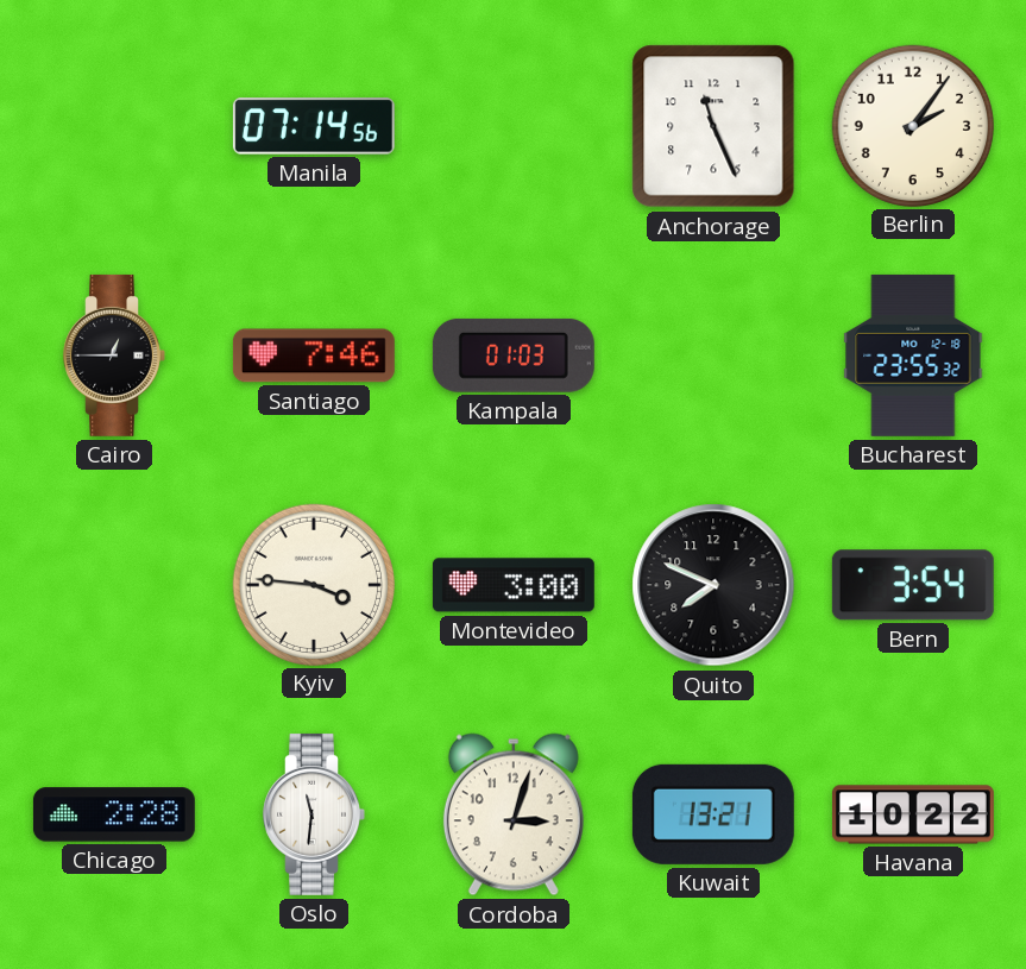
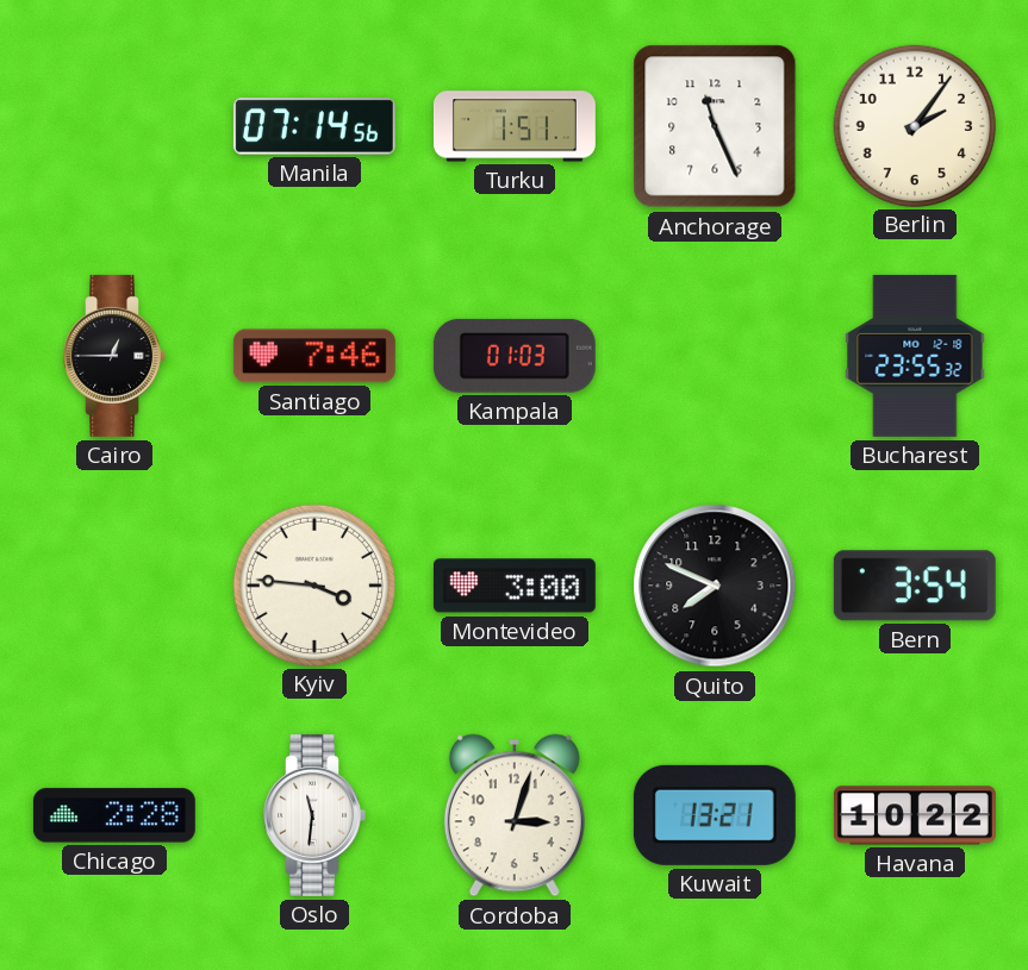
Turku: none -> 1:51 (515, 126)
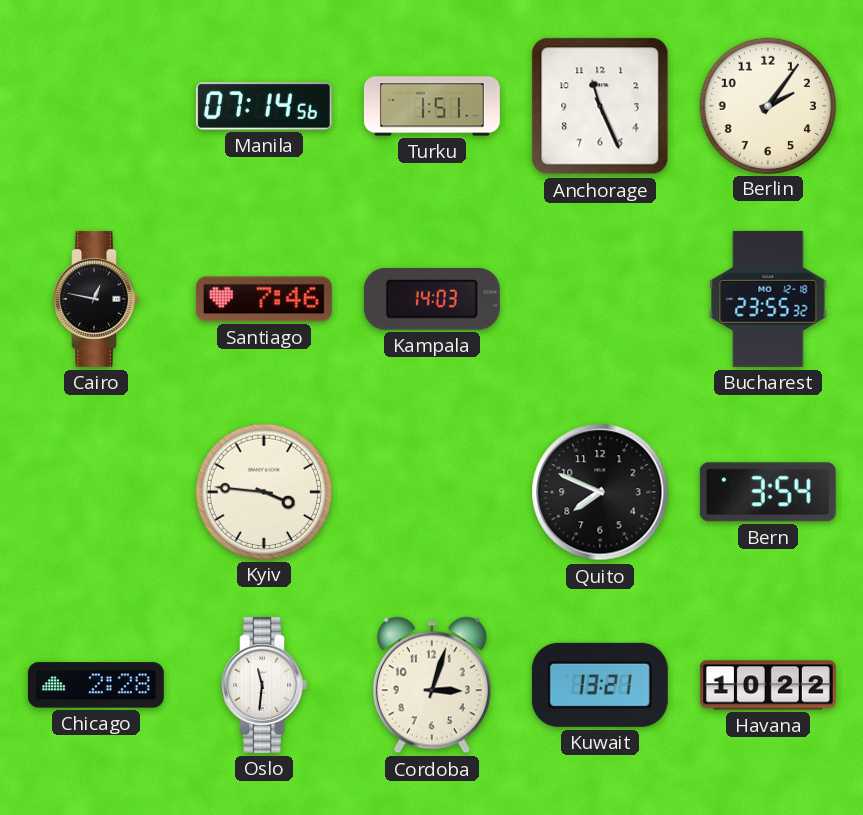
Cairo: 12:45 -> 12:47 (96, 299)
Kampala: 01:03 -> 14:03 (432, 299)
Montevideo: 3:00 -> none (515, 586)
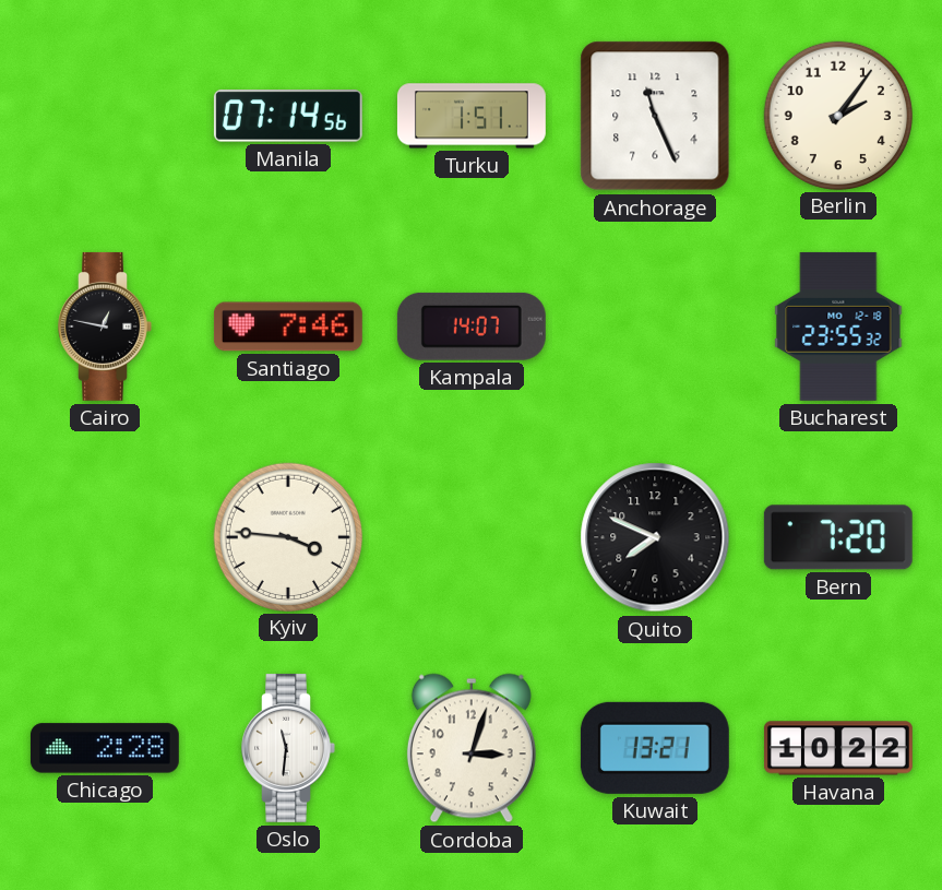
Kampala: 14:03 -> 14:07 (472, 327)
Bern: 3:54 -> 7:20 (838, 537)
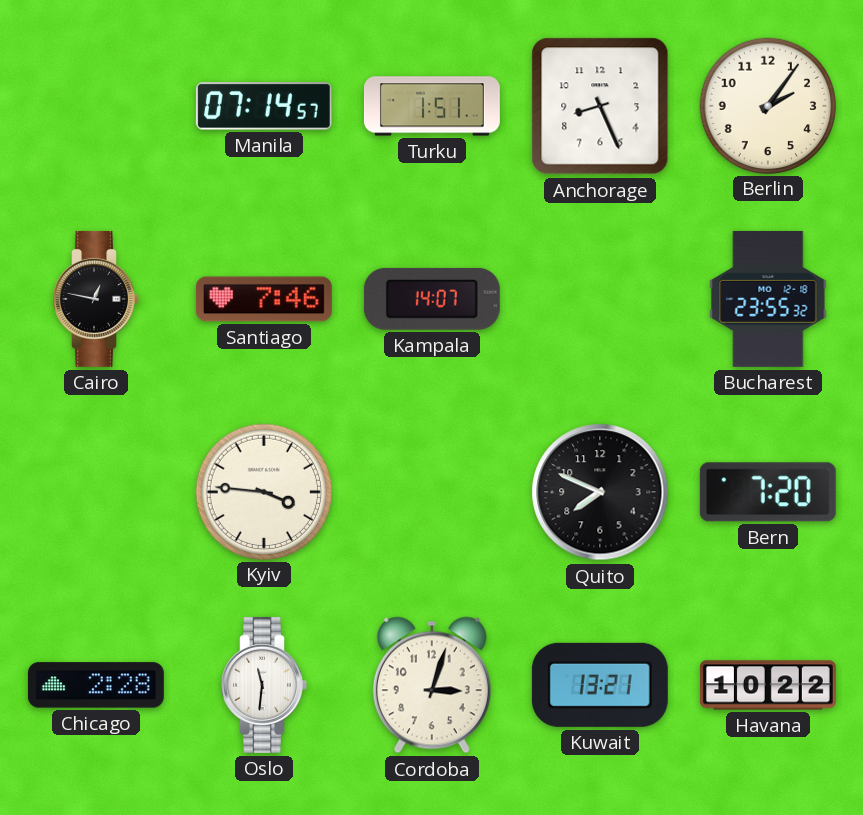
Manila: 07:14:56 -> 07:14:57 (264, 106)
Anchorage: 11:26 -> 8:26 (600, 106)
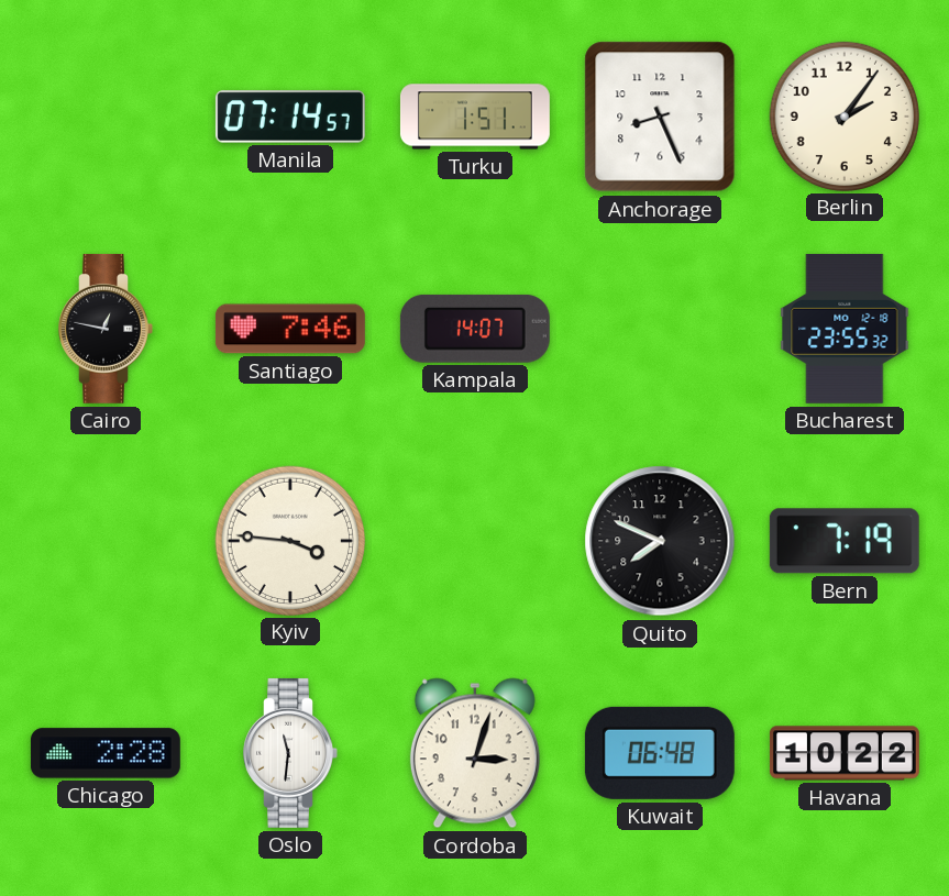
Bern: 7:20 -> 7:19 (845, 541)
Kuwait: 13:21 -> 06:48 (660, 753)
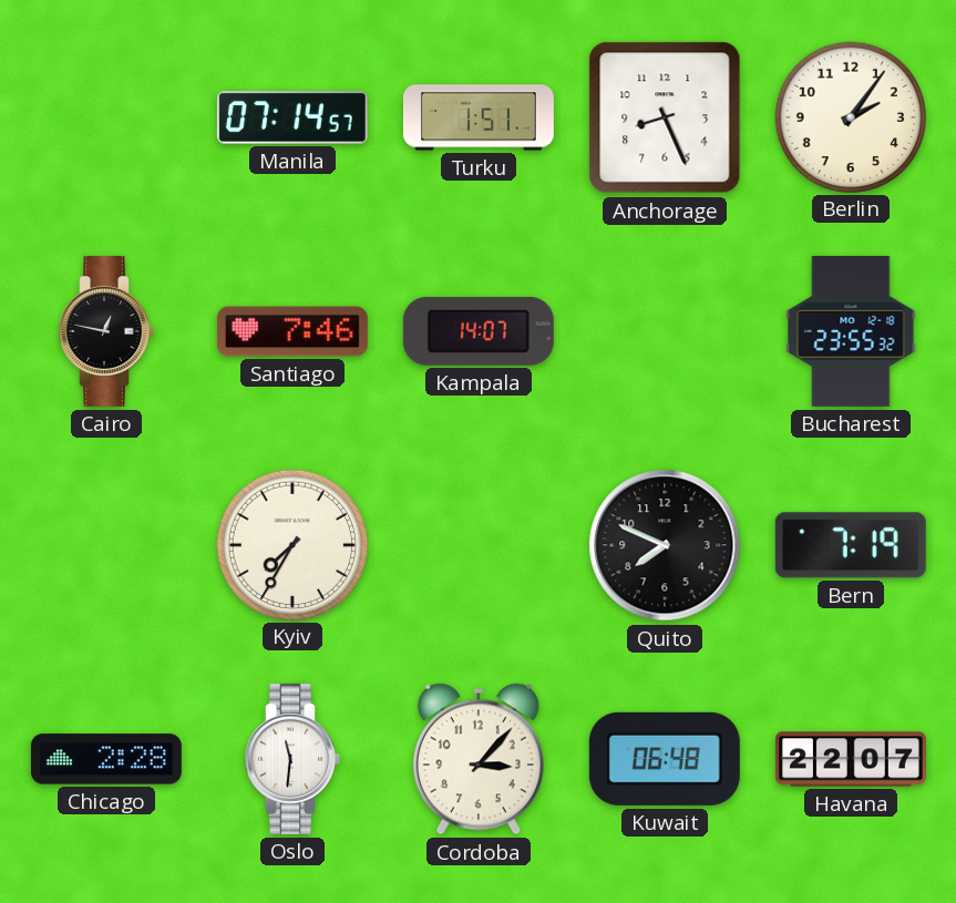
Kyiv: 3:46 -> 7:35 (291, 544)
Cordoba: 3:03 -> 3:07 (479, 759)
Havana: 10:22 -> 22:07 (851, 759)
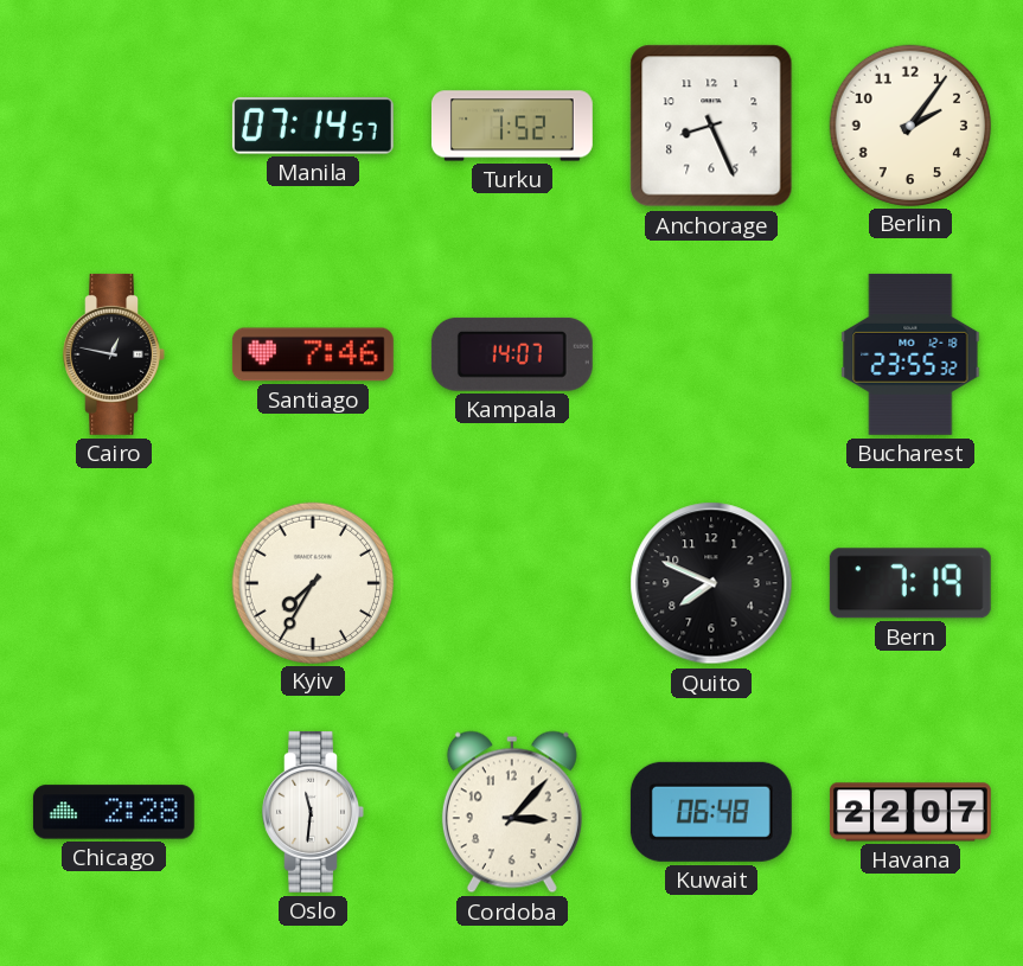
Turku: 1:51 -> 1:52 (512, 126)
